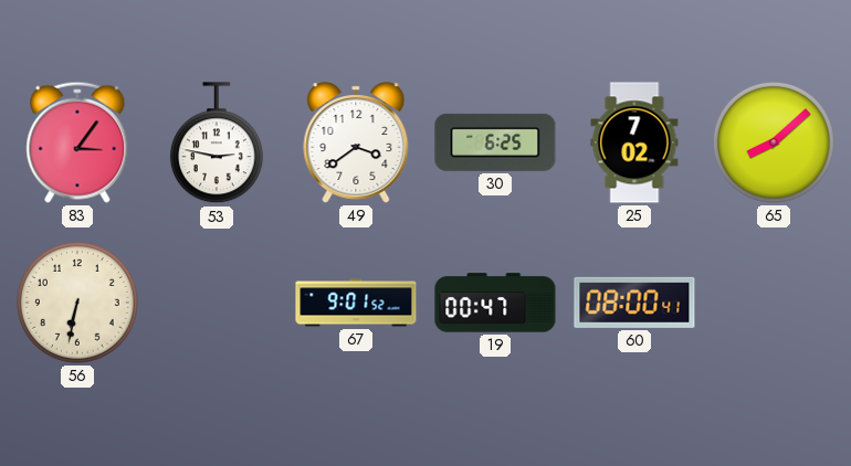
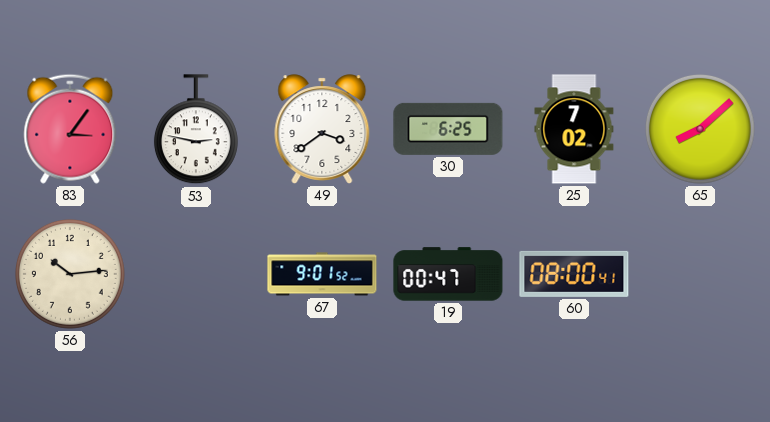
56: 6:32 -> 10:14 (70, 274)
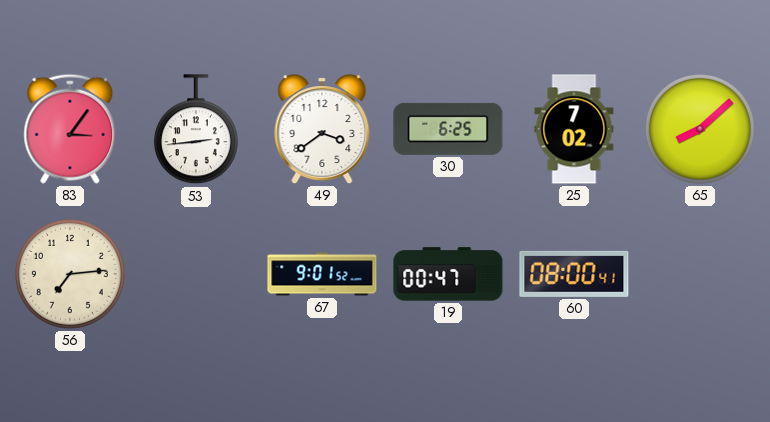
53: 2:47 -> 2:44 (196, 130)
56: 10:14 -> 7:14 (70, 274)
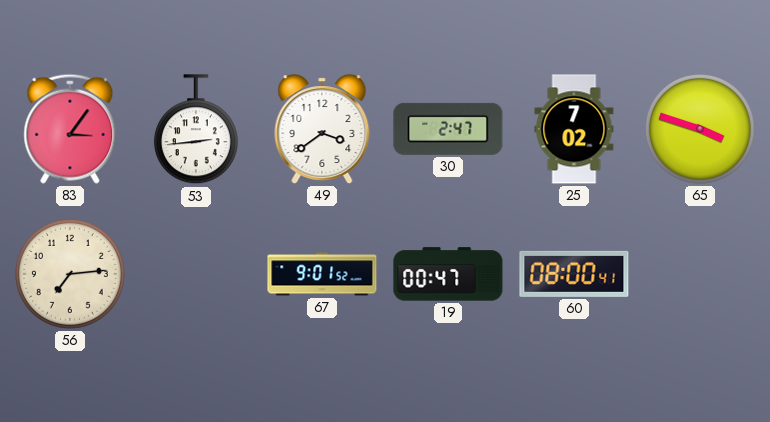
30: 6:25 -> 2:47 (448, 129)
65: 8:08 -> 3:48 (700, 129)
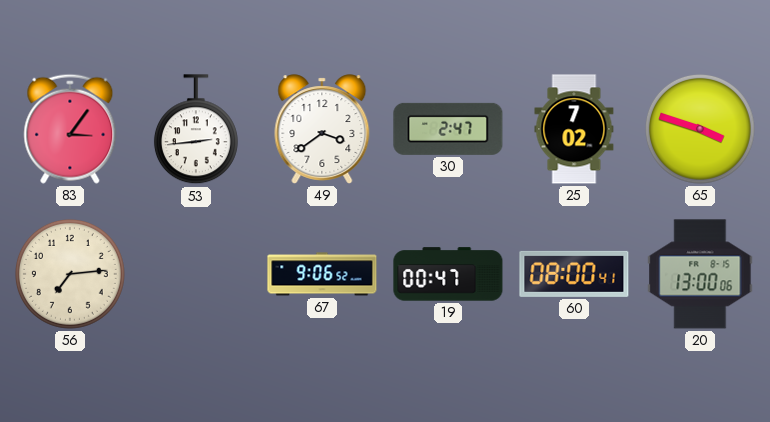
67: 9:01 -> 9:06 (322, 274)
20: none -> 13:00 (700, 274)
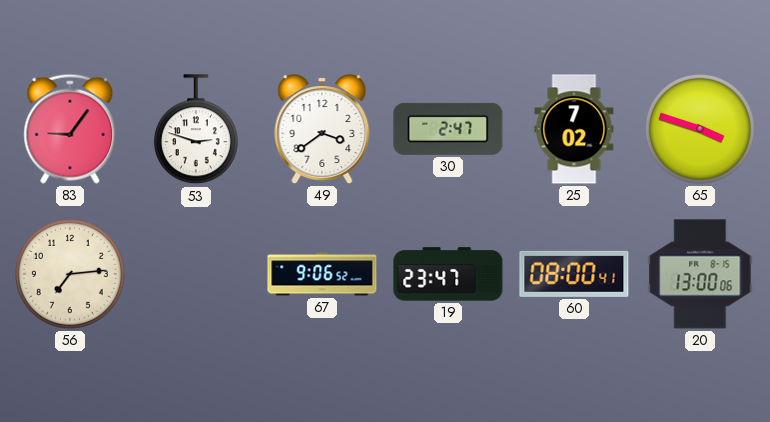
83: 3:06 -> 9:06 (70, 129)
53: 2:44 -> 2:48 (196, 130)
19: 00:47 -> 23:47 (448, 274)
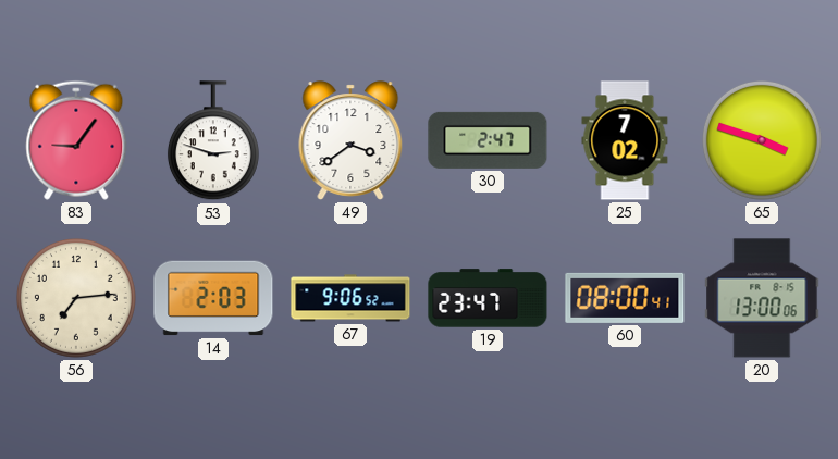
14: none -> 2:03 (213, 298)
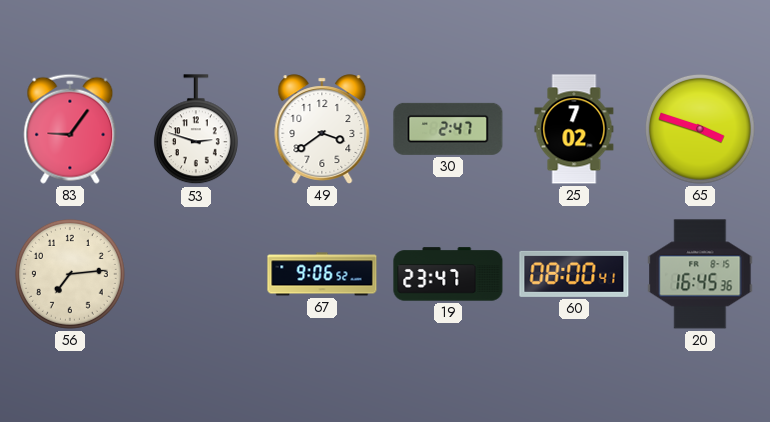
14: 2:03 -> none (213, 298)
20: 13:00 -> 16:45 (700, 274)
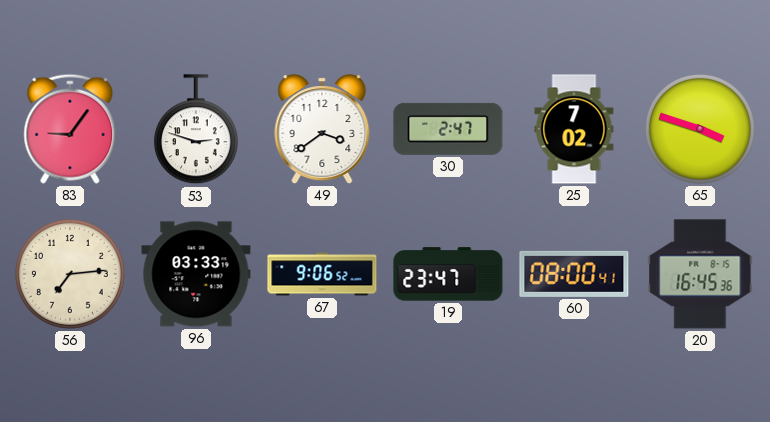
96: none -> 03:33 (196, 274)
